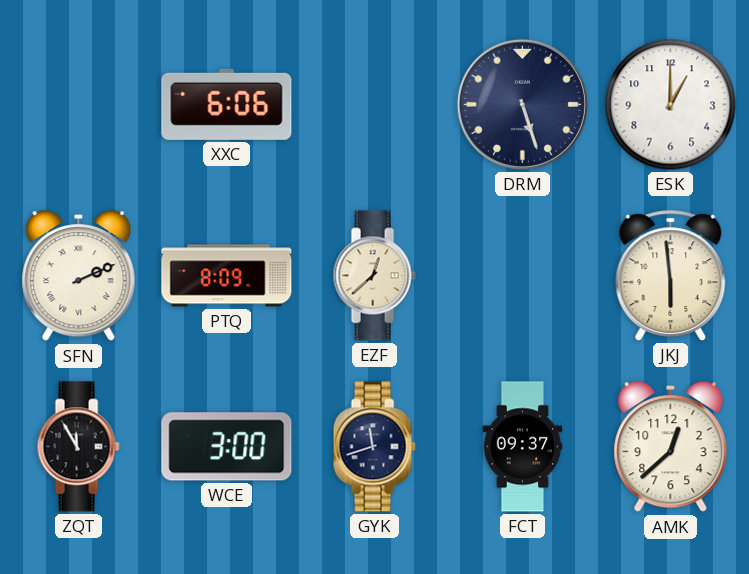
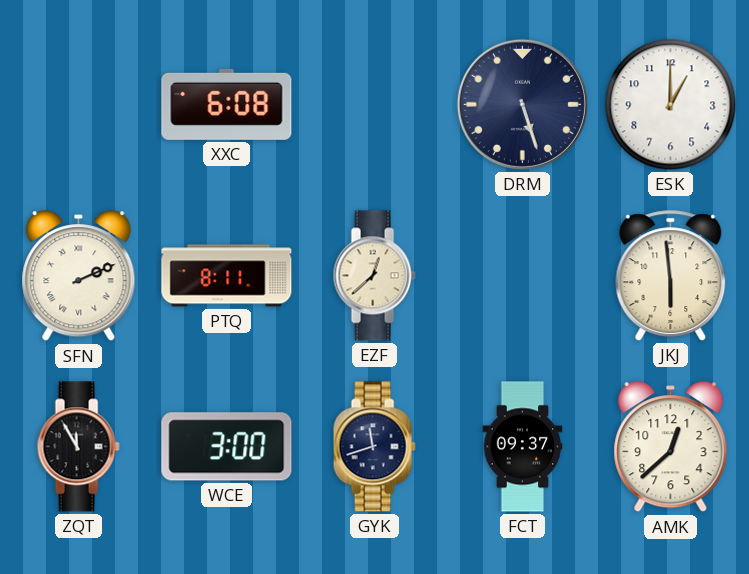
XXC: 6:06 -> 6:08 (227, 104)
PTQ: 8:09 -> 8:11 (227, 276)
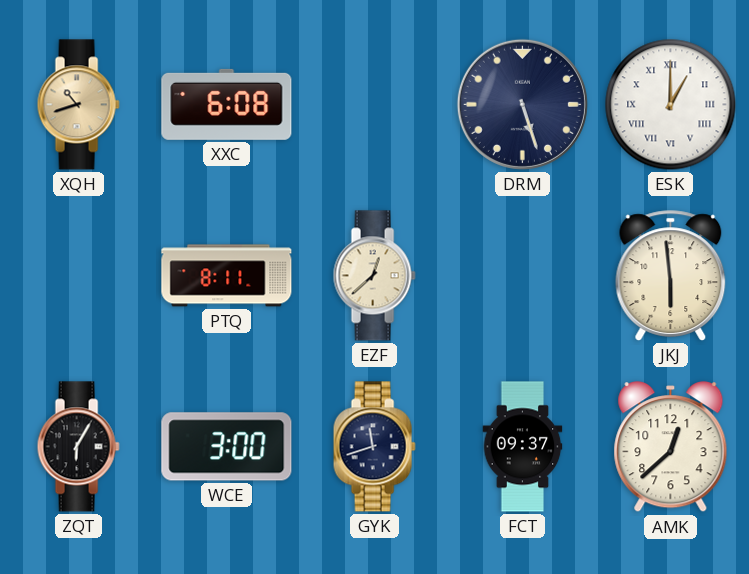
XQH: none -> 10:42 (78, 105)
ESK numerals: Arabic -> Roman (671, 105)
SFN: 2:11 -> none (79, 276)
ZQT: 11:55 -> 6:05 (78, 447)
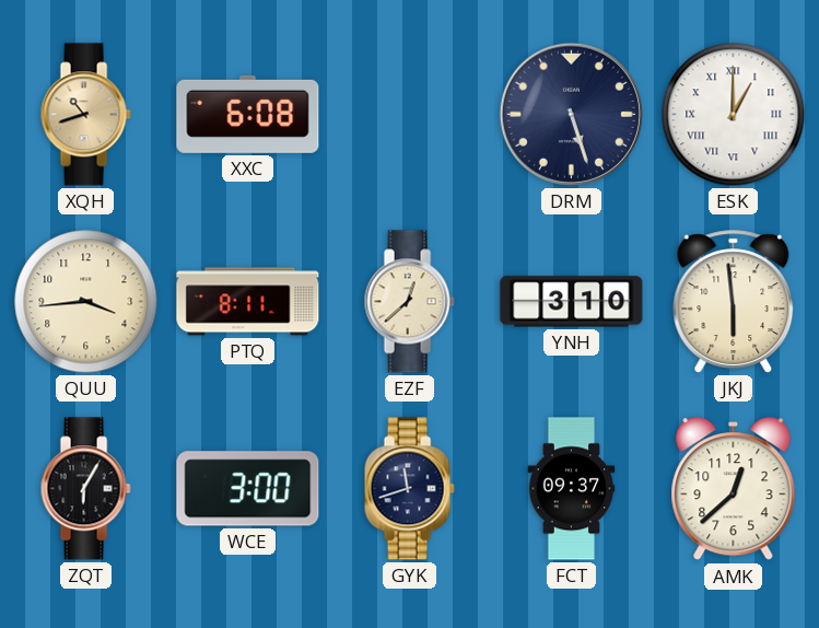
QUU: none -> 3:44 (86, 302)
YNH: none -> 3:10 (572, 302)
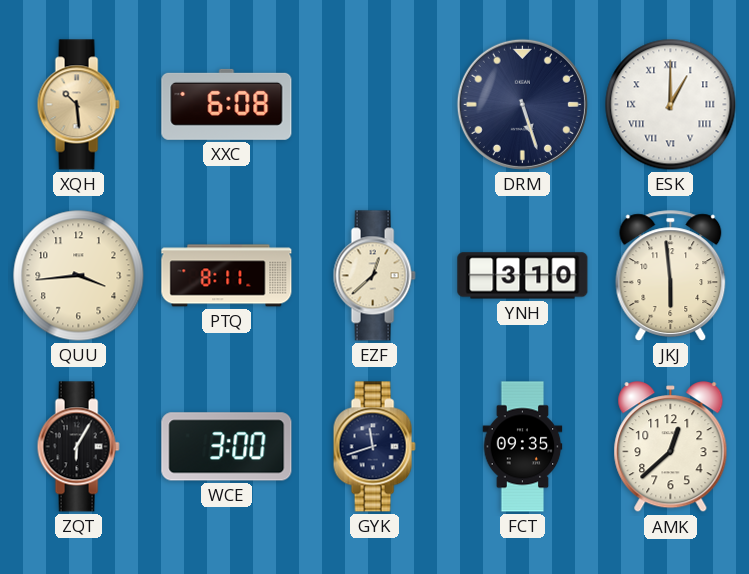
XQH: 10:42 -> 10:29 (78, 105)
FCT: 09:37 -> 09:35 (523, 447)
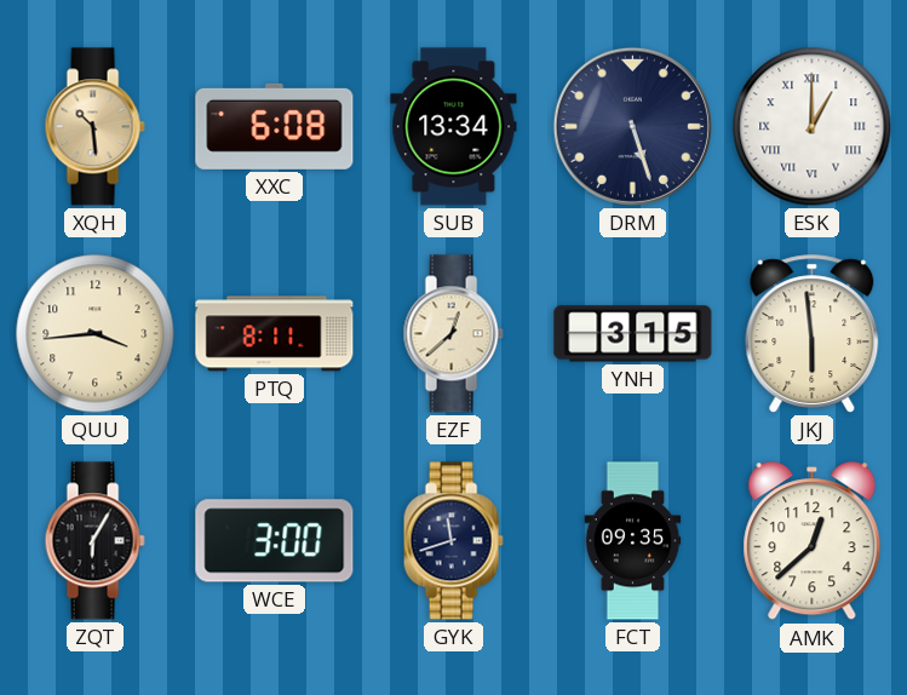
SUB: none -> 13:34 (454, 127)
YNH: 3:10 -> 3:15 (633, 334)
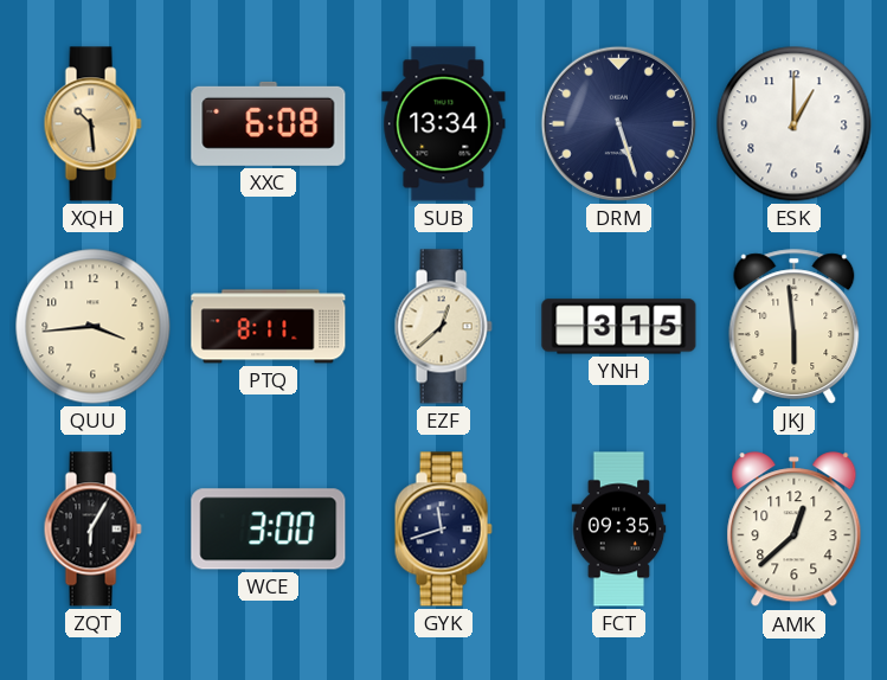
ESK numerals: Roman -> Arabic (795, 124)
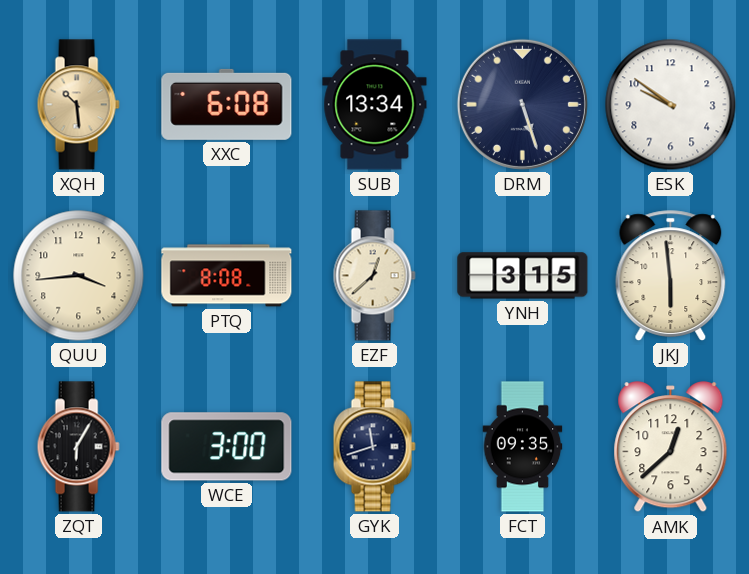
ESK: 1:00 -> 9:51 (671, 105)
PTQ: 8:11 -> 8:08 (227, 276)
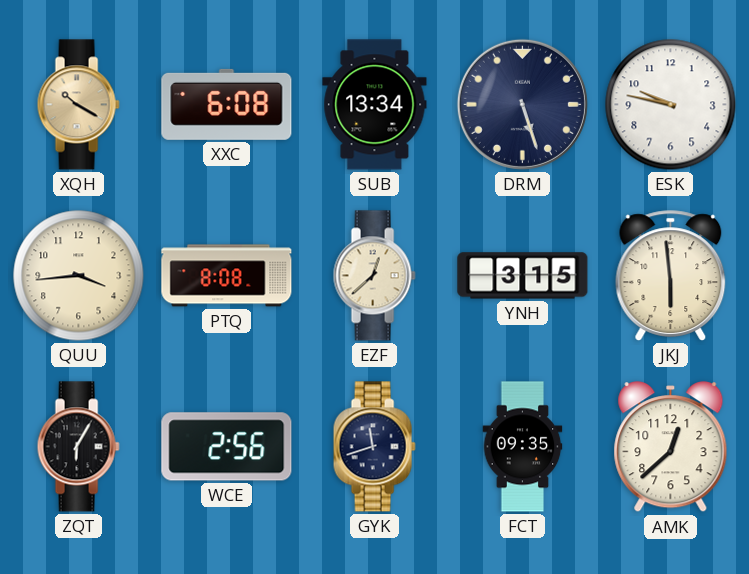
XQH: 10:29 -> 10:20 (78, 105)
ESK: 9:51 -> 9:47 (671, 105)
WCE: 3:00 -> 2:56 (227, 447)
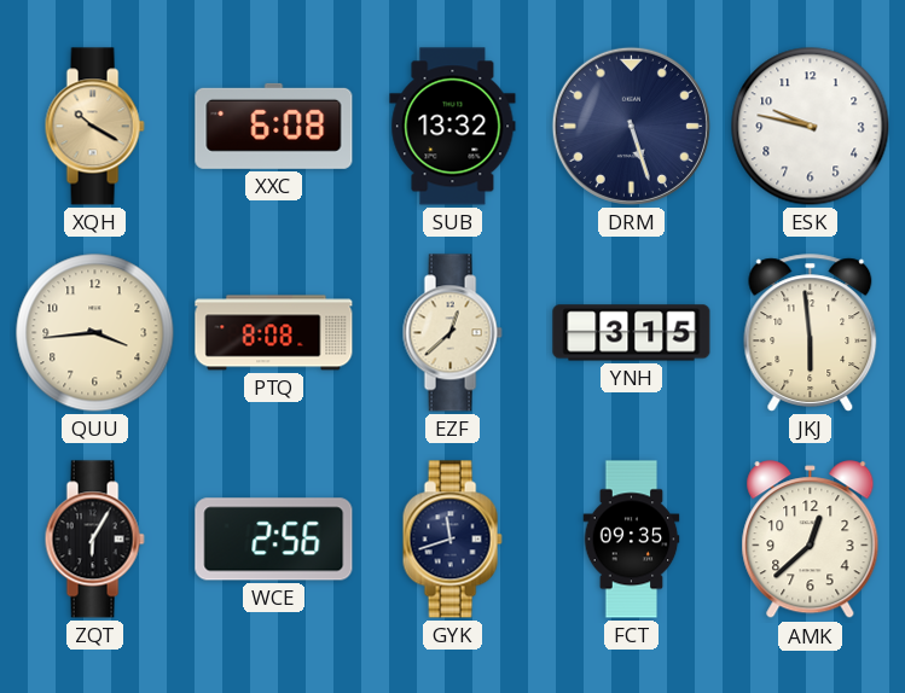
SUB: 13:34 -> 13:32 (453, 127)
